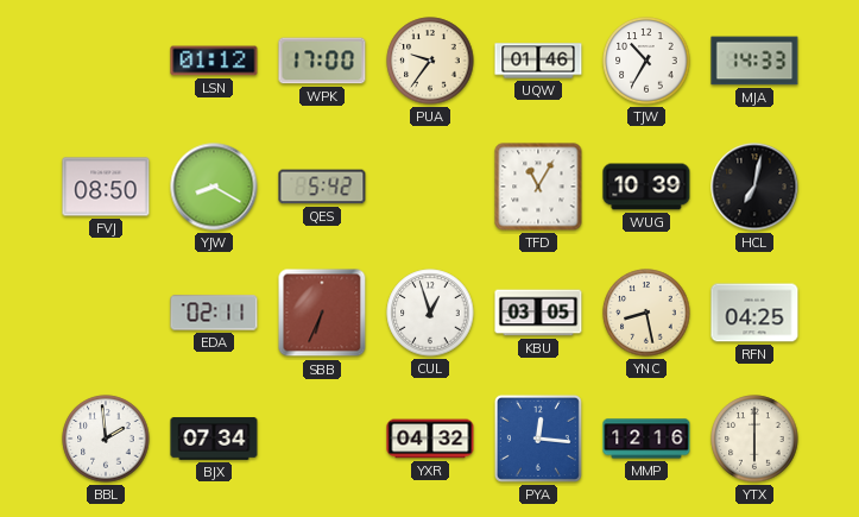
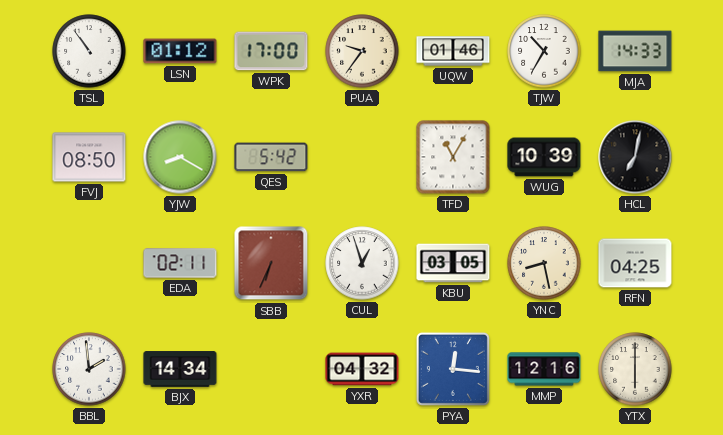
TSL: none -> 10:54 (89, 51)
BJX: 07:34 -> 14:34 (180, 369)
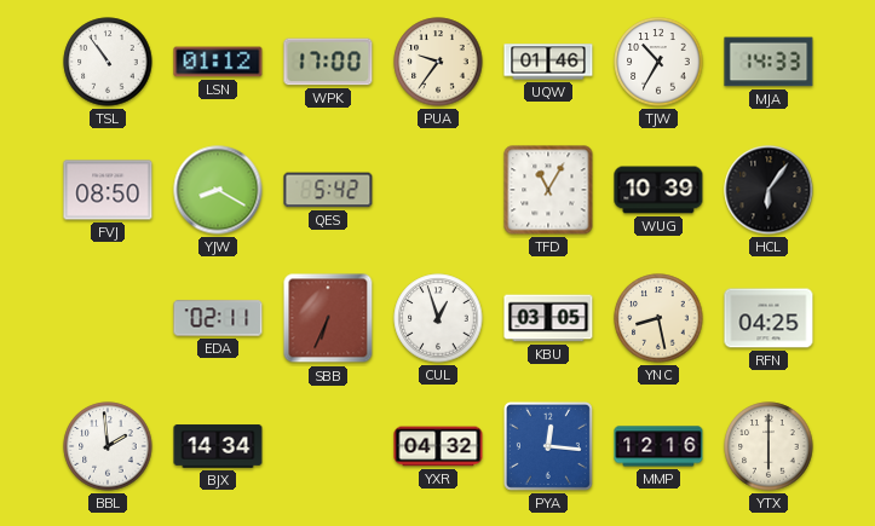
HCL: 7:02 -> 6:06 (768, 190)
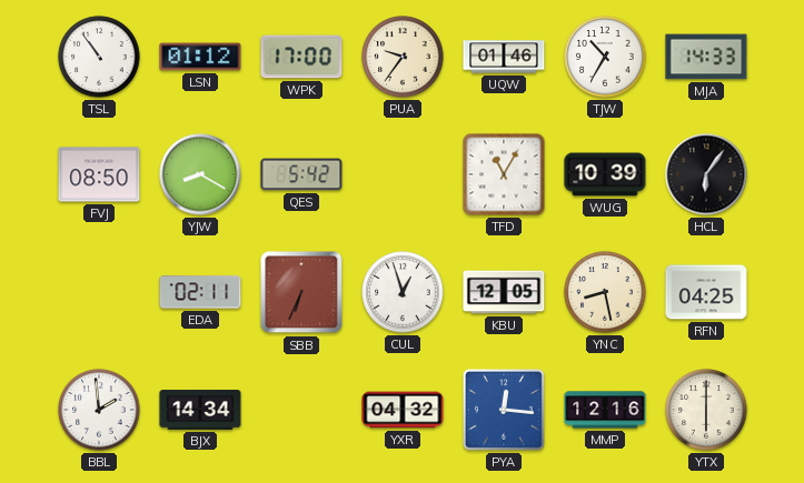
KBU: 03:05 -> 12:05 (504, 292)
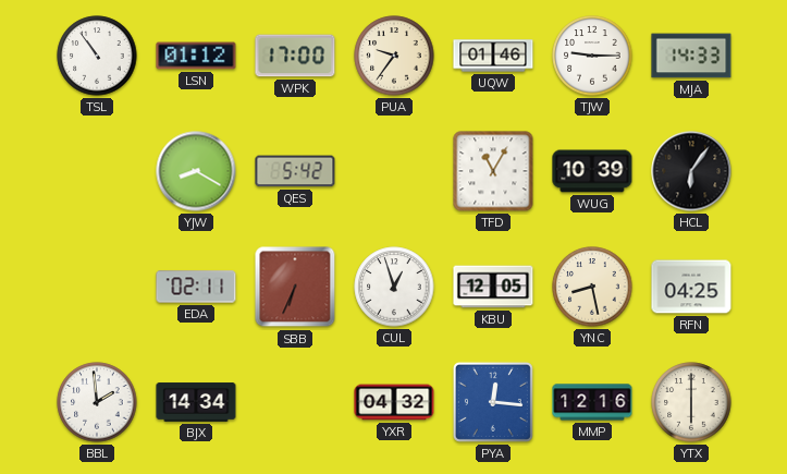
TJW: 10:35 -> 9:15 (592, 56)
FVJ: 08:50 -> none (99, 174)
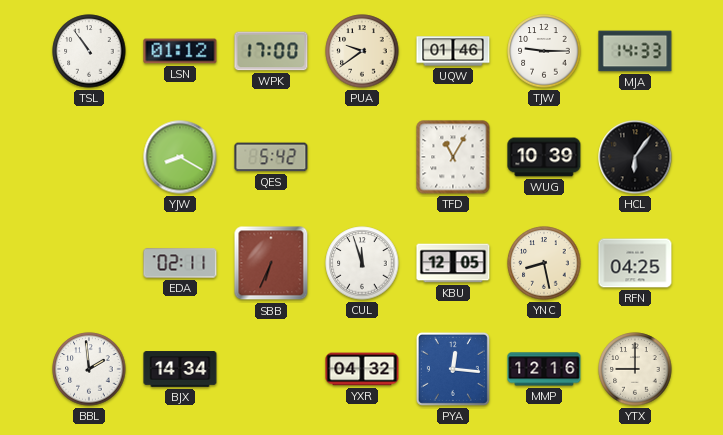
PUA: 9:36 -> 9:39 (362, 51)
CUL: 12:57 -> 11:57 (362, 263)
YTX: 6:00 -> 9:00 (635, 369)
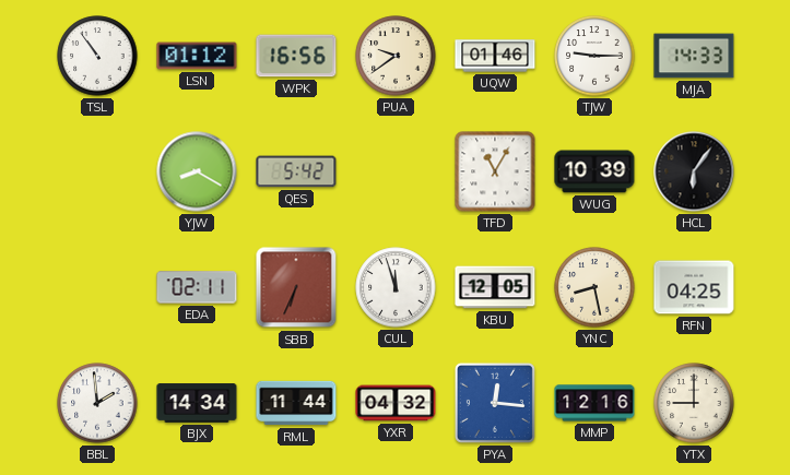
WPK: 17:00 -> 16:56 (296, 56)
RML: none -> 11:44 (296, 403)
